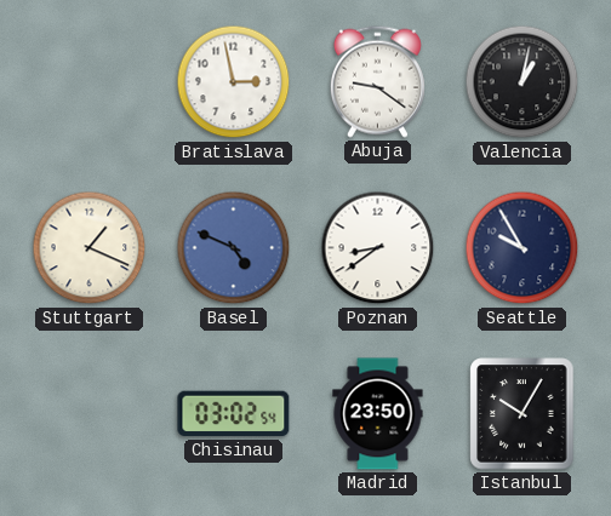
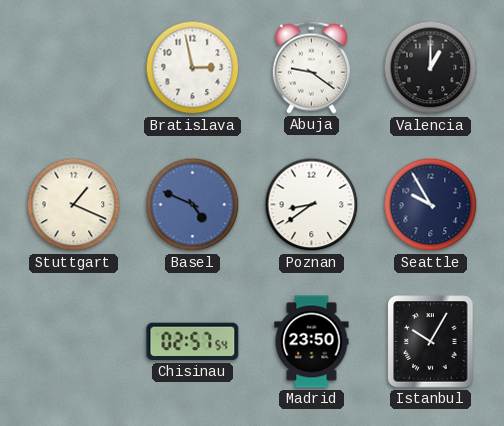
Valencia: 1:02 -> 1:00 (431, 68)
Chisinau: 03:02 -> 02:57 (193, 342)
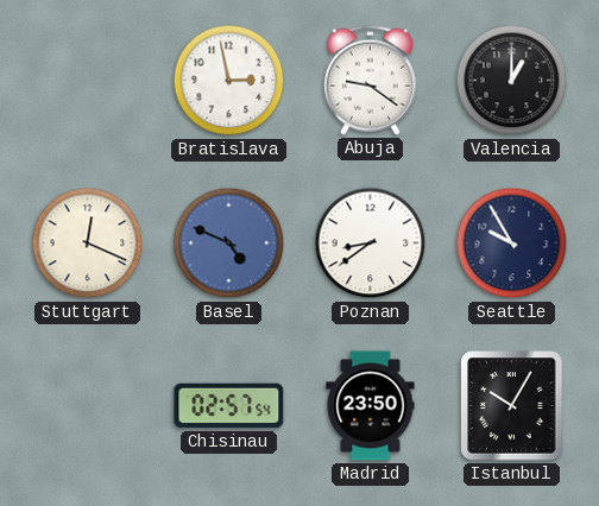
Stuttgart: 1:19 -> 12:19 (88, 243)
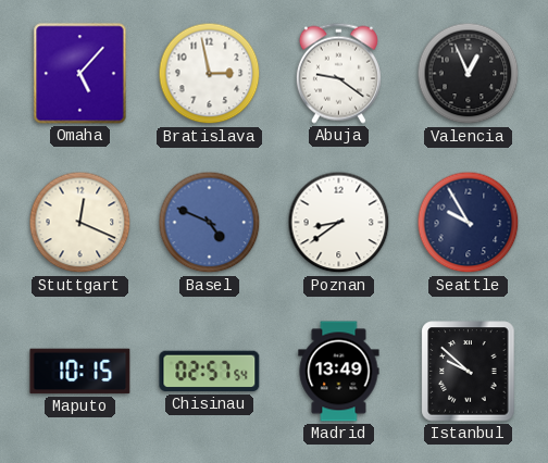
Omaha: none -> 5:07 (80, 74)
Valencia: 1:00 -> 12:56 (469, 74)
Maputo: none -> 10:15 (80, 372)
Madrid: 23:50 -> 13:49 (339, 372)
Istanbul: 10:05 -> 9:52 (469, 372)
